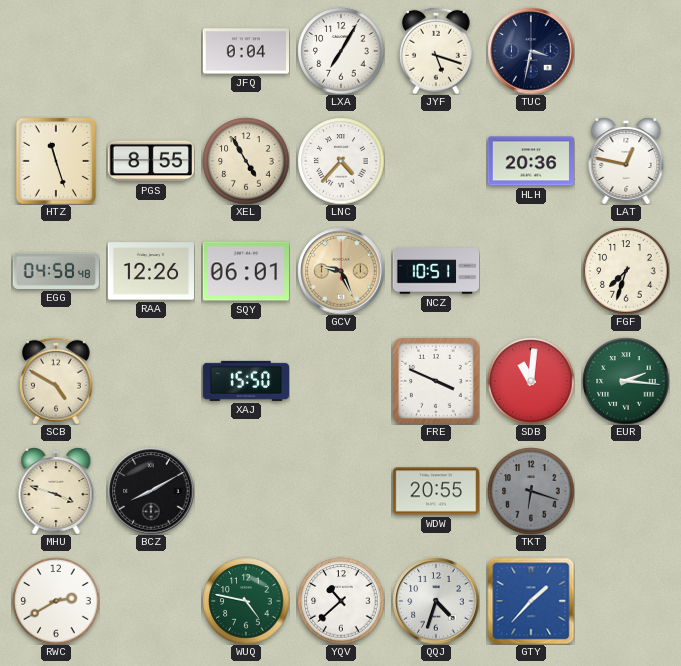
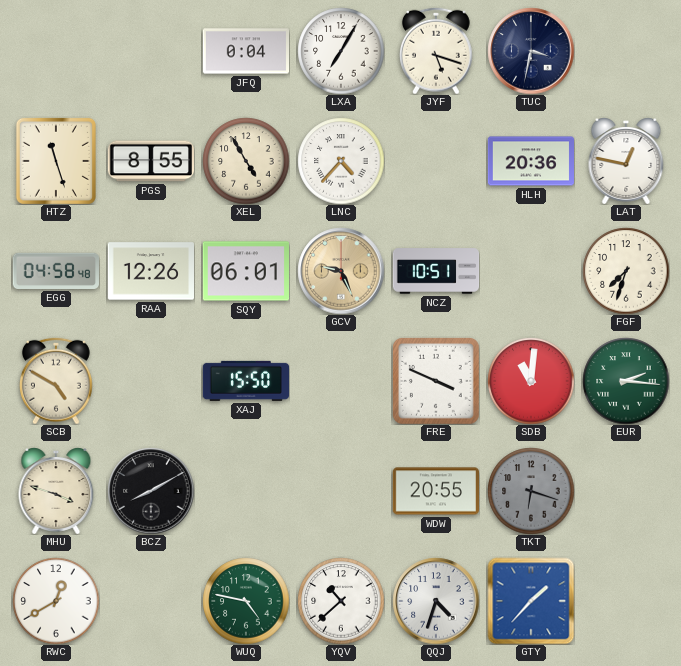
RWC: 2:40 -> 12:40 (56, 601)
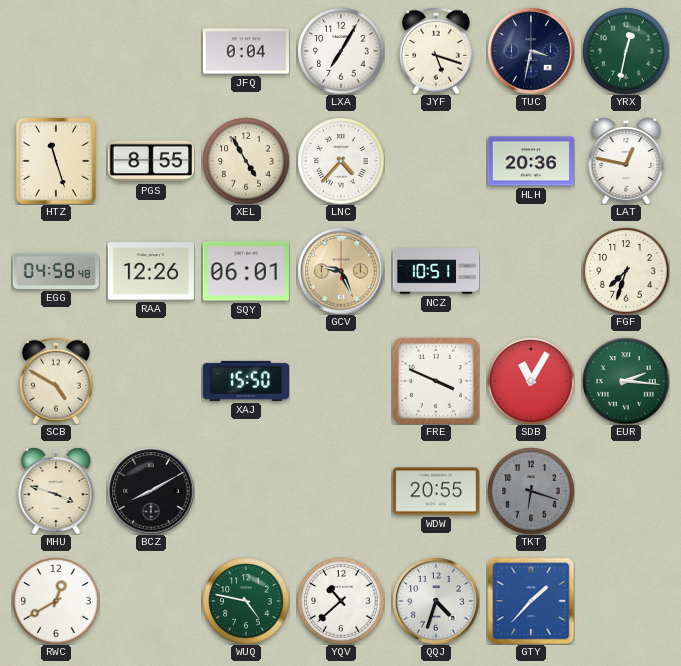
YRX: none -> 12:32 (626, 51)
SDB: 11:01 -> 11:05 (531, 381)
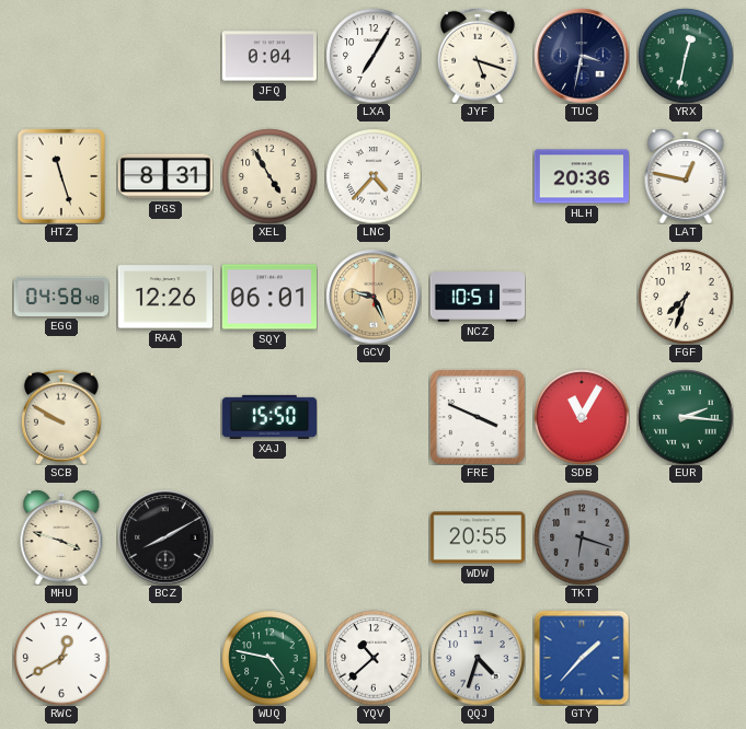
PGS: 8:55 -> 8:31 (164, 176)
SCB: 4:50 -> 9:50 (61, 417)
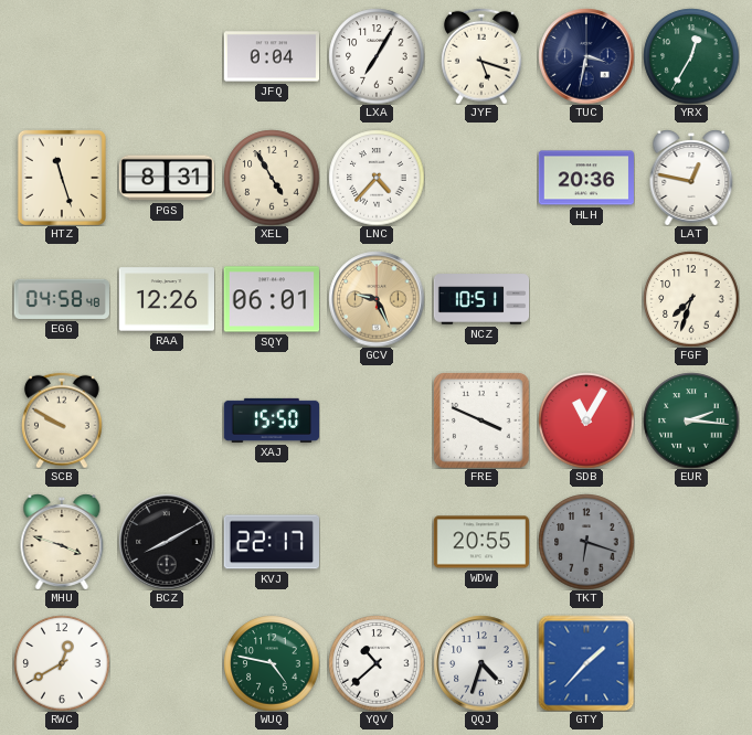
YRX: 12:32 -> 12:35 (691, 56)
KVJ: none -> 22:17 (271, 542)
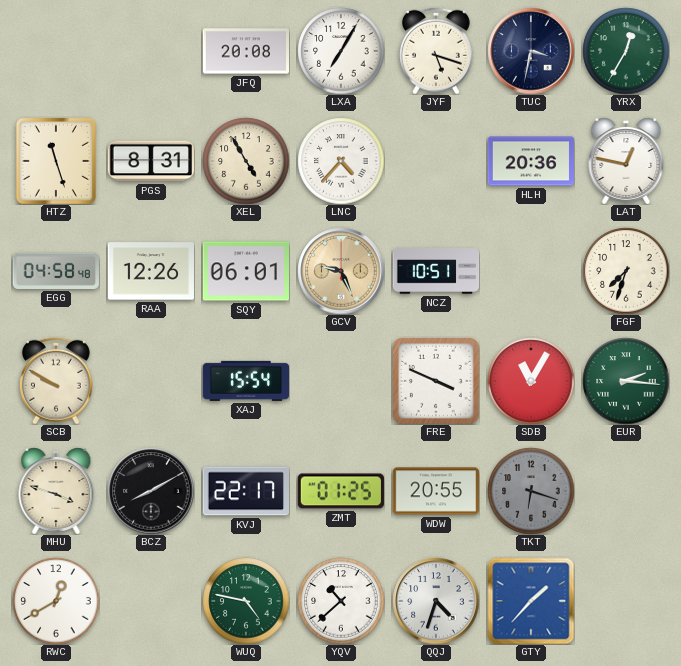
JFQ: 0:04 -> 20:08 (245, 51)
XAJ: 15:50 -> 15:54 (245, 381)
ZMT: none -> 01:25 (341, 491)
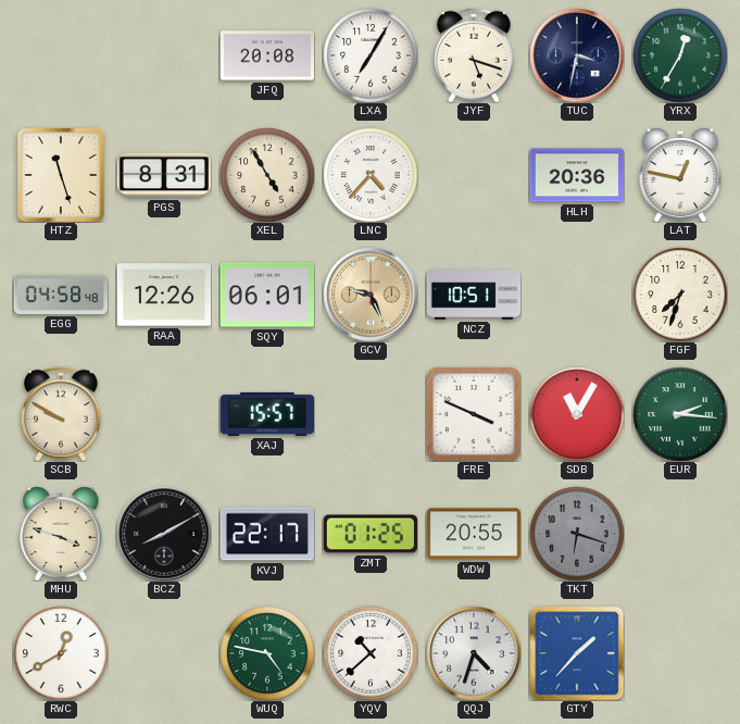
XAJ: 15:54 -> 15:57 (266, 414)
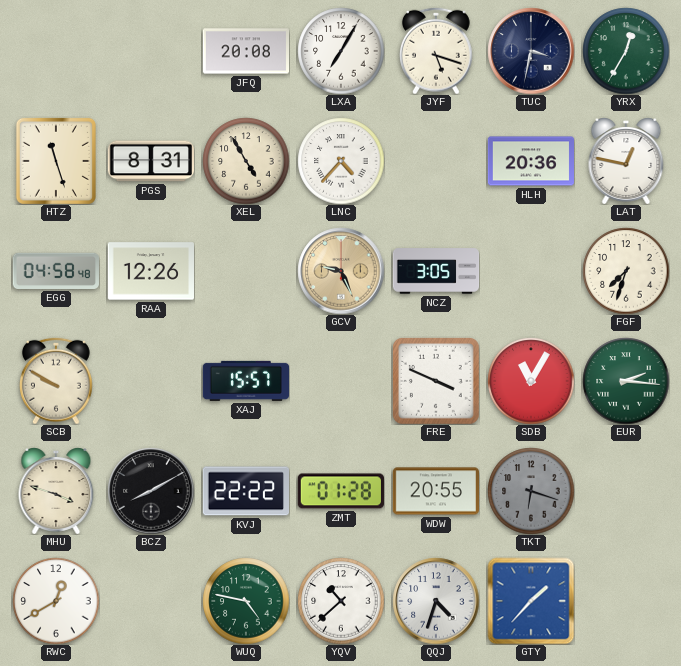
SQY: 06:01 -> none (266, 295)
NCZ: 10:51 -> 3:05 (436, 271)
KVJ: 22:17 -> 22:22 (245, 491)
ZMT: 01:25 -> 01:28 (341, 491)
